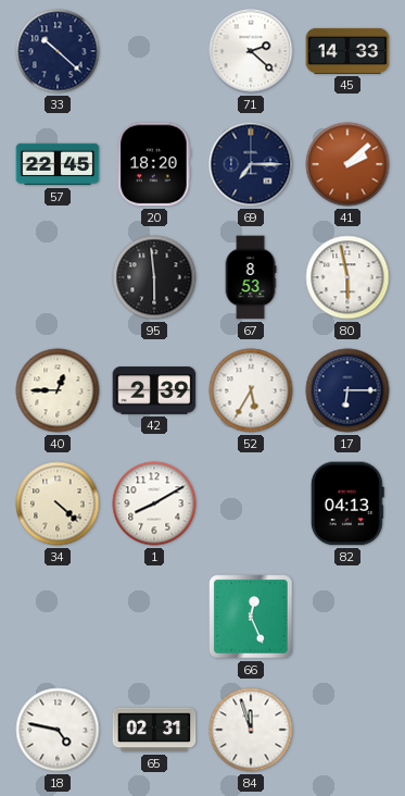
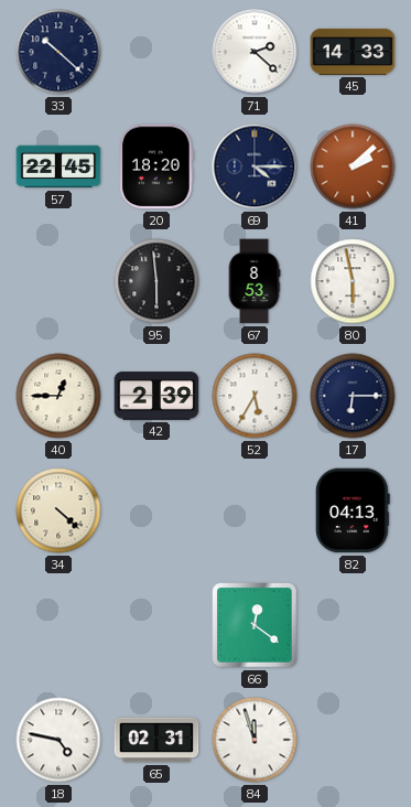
69: 7:15 -> 4:15 (255, 166)
1: 8:10 -> none (154, 503)
66: 12:26 -> 12:21 (255, 625)
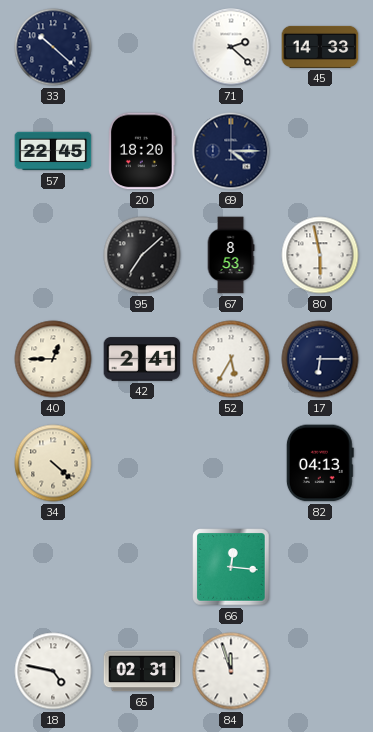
41: 2:08 -> none (353, 166)
95: 5:59 -> 7:08 (142, 255)
42: 2:39 -> 2:41 (142, 359)
66: 12:21 -> 12:16 (231, 567)
